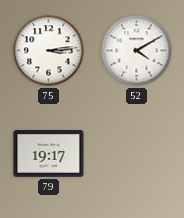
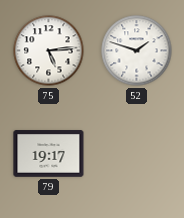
75: 3:14 -> 5:14 (49, 51)
52: 4:10 -> 1:48 (137, 51)
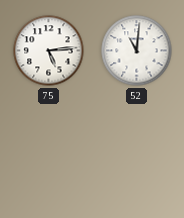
52: 1:48 -> 11:01 (137, 51)
79: 19:17 -> none (49, 154)
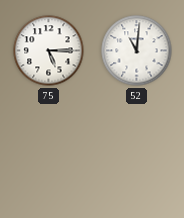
75: 5:14 -> 5:15 (49, 51)
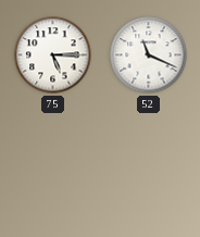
52: 11:01 -> 11:19 (149, 55)
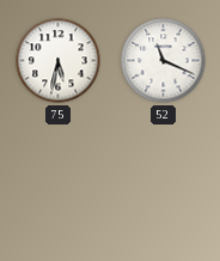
75: 5:15 -> 5:32 (59, 61)
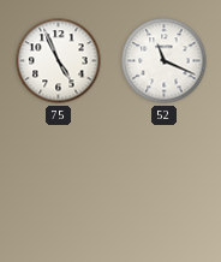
75: 5:32 -> 4:56 (59, 61)
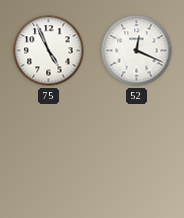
52: 11:19 -> 12:19 (137, 51)
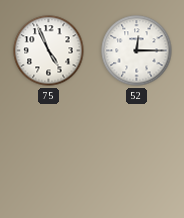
52: 12:19 -> 12:15 (137, 51)
